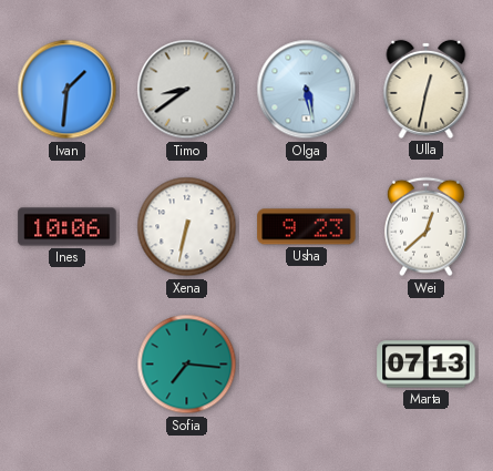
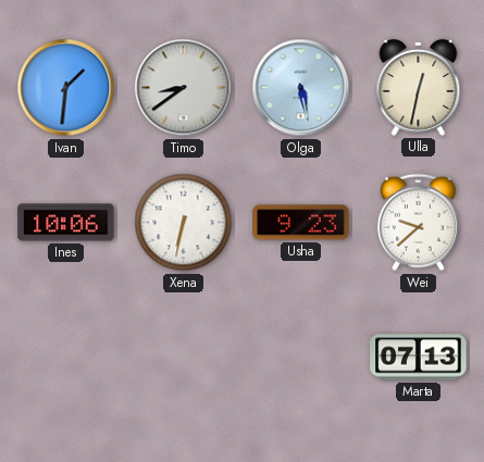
Wei: 12:38 -> 9:38 (418, 223)
Sofia: 7:16 -> none (187, 365)
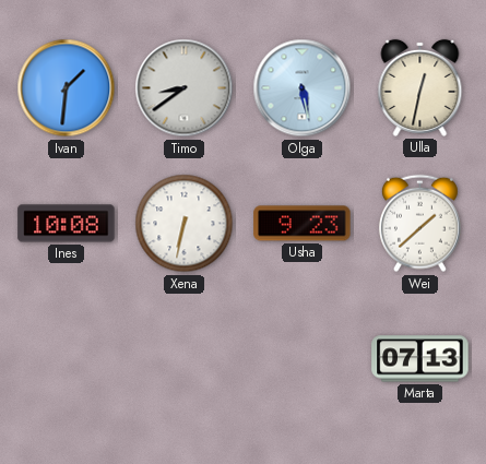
Ines: 10:06 -> 10:08 (67, 224)
Wei: 9:38 -> 1:38 (419, 224)
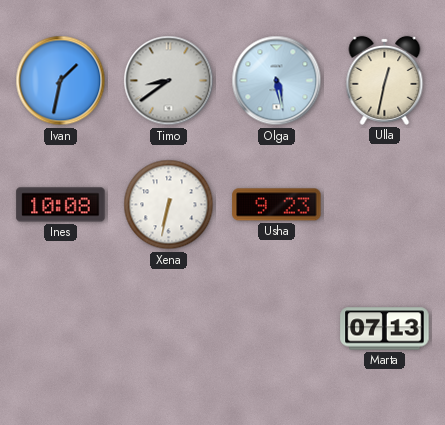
Ivan: 1:31 -> 1:32 (61, 81)
Wei: 1:38 -> none (419, 224)
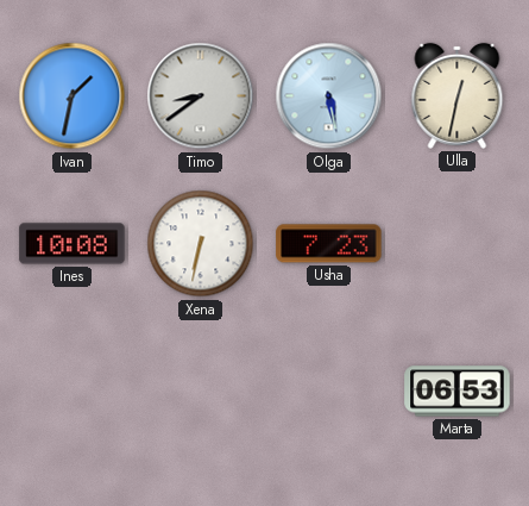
Usha: 9:23 -> 7:23 (329, 244)
Marta: 07:13 -> 06:53 (458, 392)
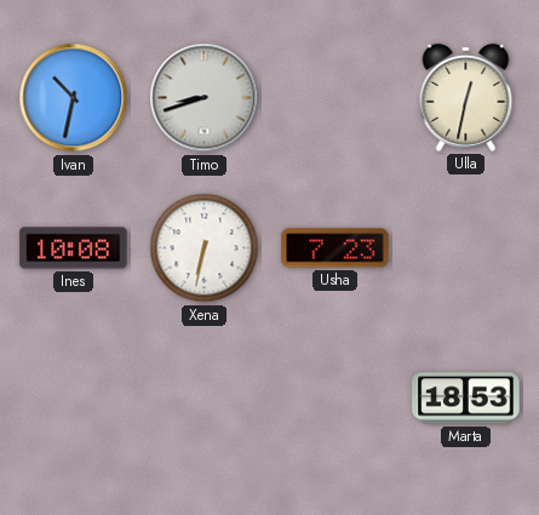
Ivan: 1:32 -> 10:32 (74, 98)
Timo: 8:39 -> 8:42 (205, 98)
Olga: 5:28 -> none (329, 96)
Marta: 06:53 -> 18:53 (466, 399)
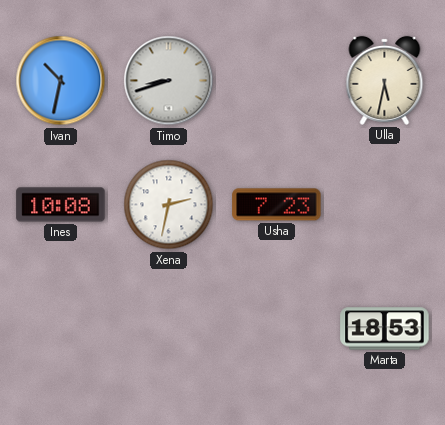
Ulla: 12:32 -> 5:32 (385, 80)
Xena: 6:32 -> 2:32 (169, 205)
